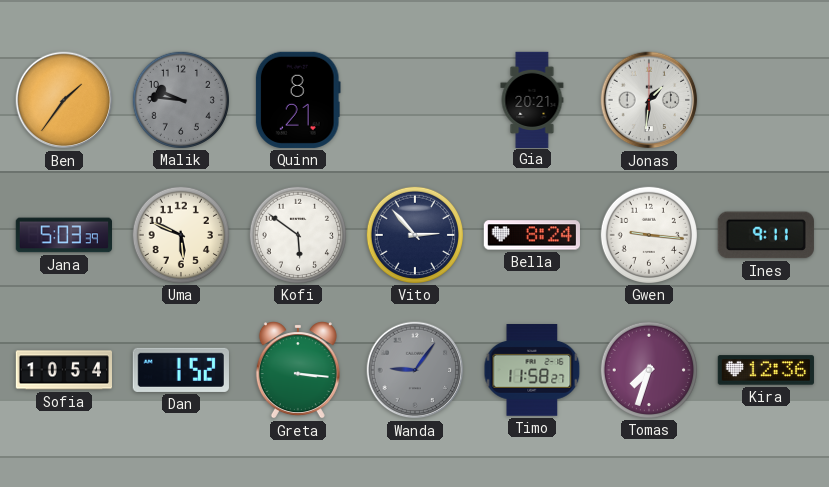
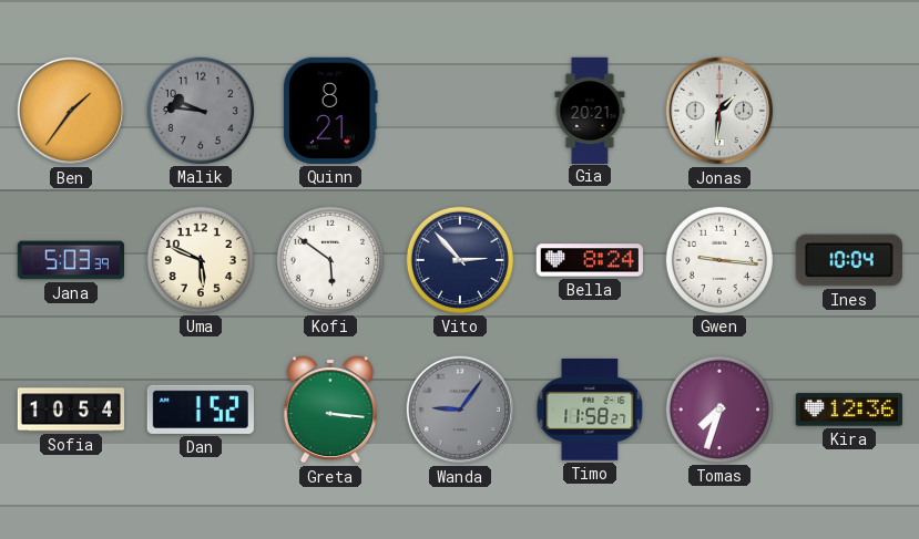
Ines: 9:11 -> 10:04 (849, 260)
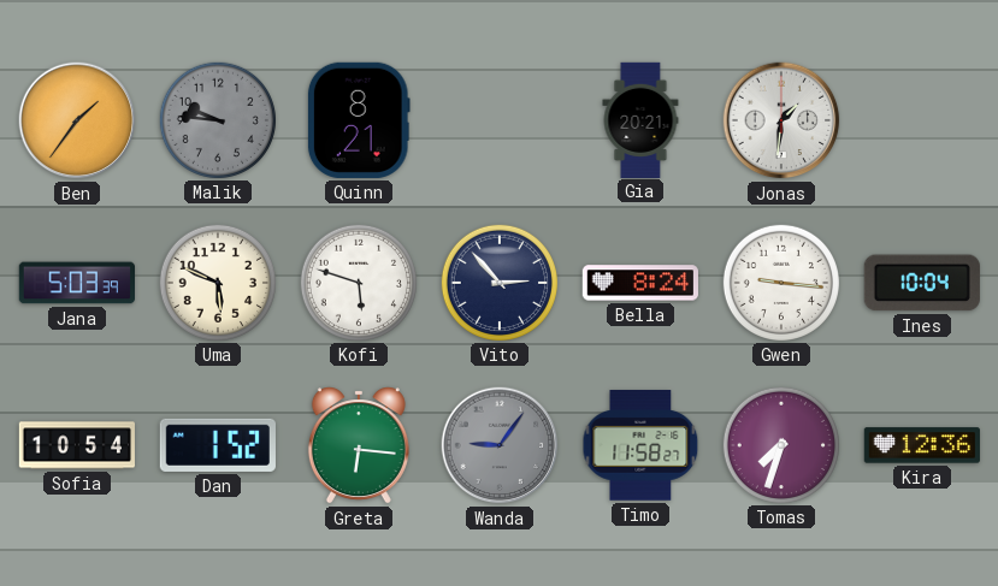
Kofi: 5:51 -> 5:48 (358, 282)
Greta: 3:16 -> 6:16 (359, 445)
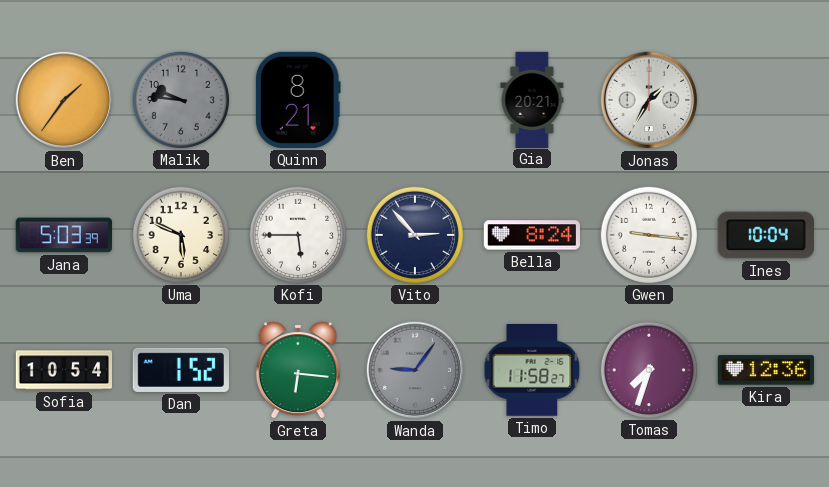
Jonas: 1:31 -> 1:35 (649, 100)
Kofi: 5:48 -> 5:45 (297, 234)
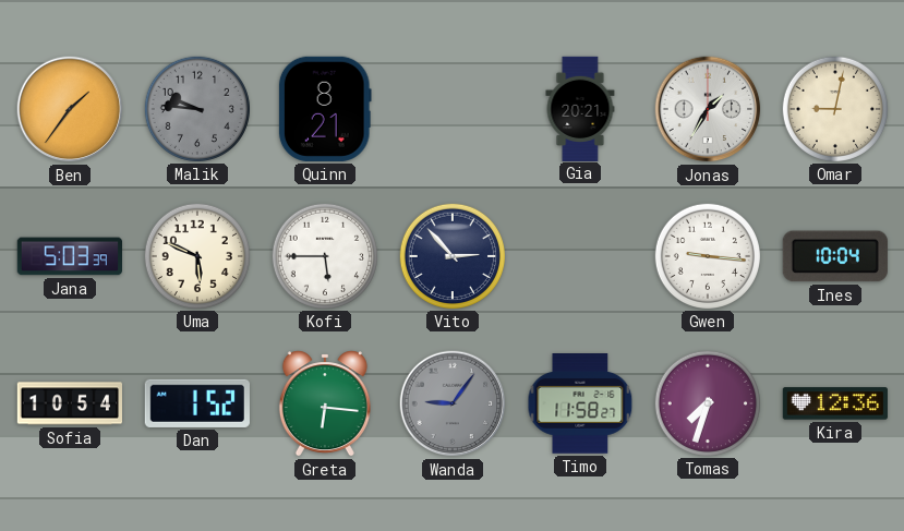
Omar: none -> 9:02 (834, 108)
Bella: 8:24 -> none (532, 235)
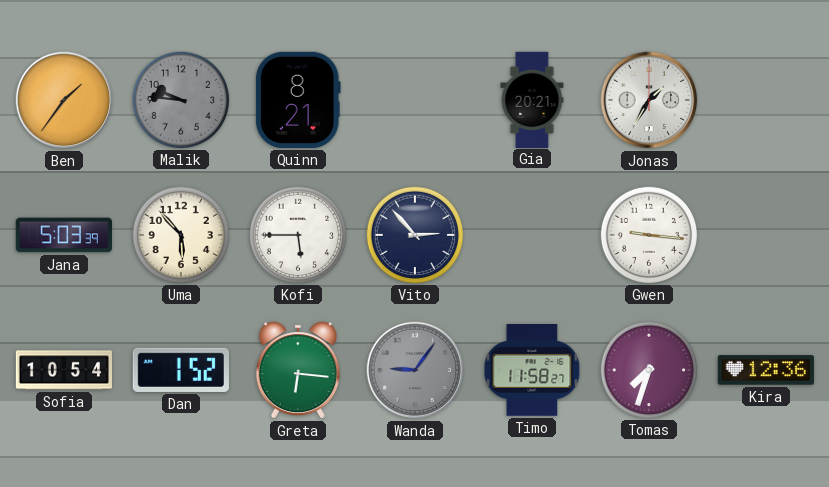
Omar: 9:02 -> none (834, 108)
Uma: 5:49 -> 5:53 (180, 234)
Ines: 10:04 -> none (835, 256)
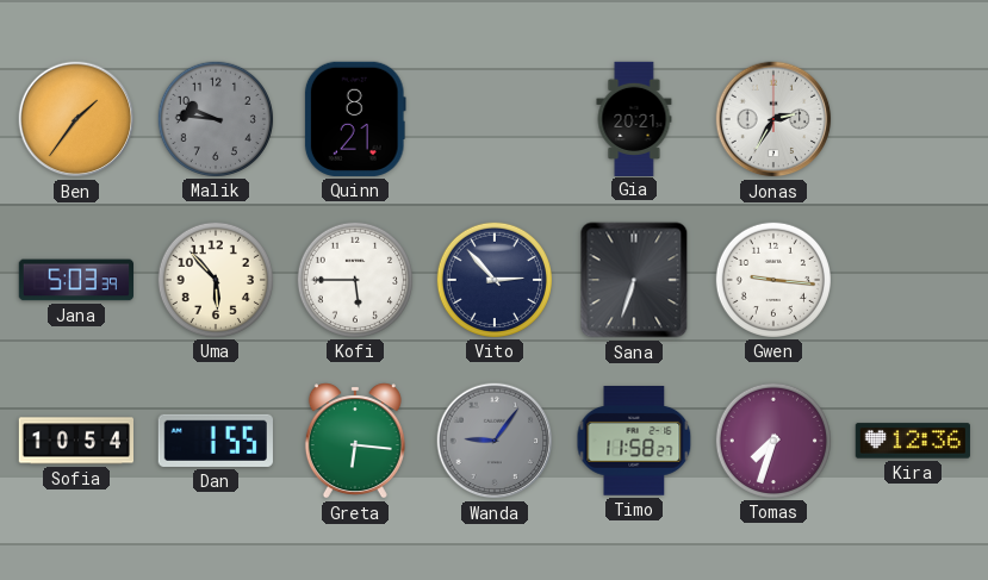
Jonas: 1:35 -> 2:35 (773, 119)
Sana: none -> 6:33 (634, 280)
Dan: 1:52 -> 1:55 (216, 441)
